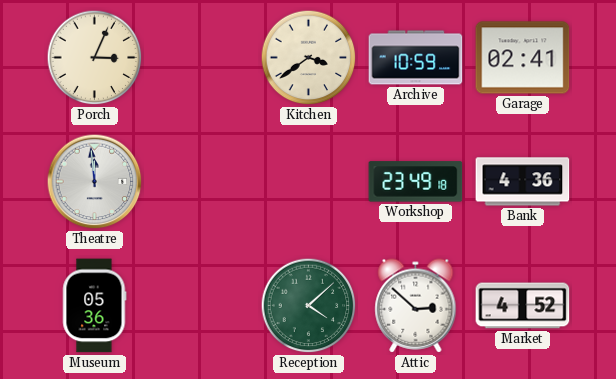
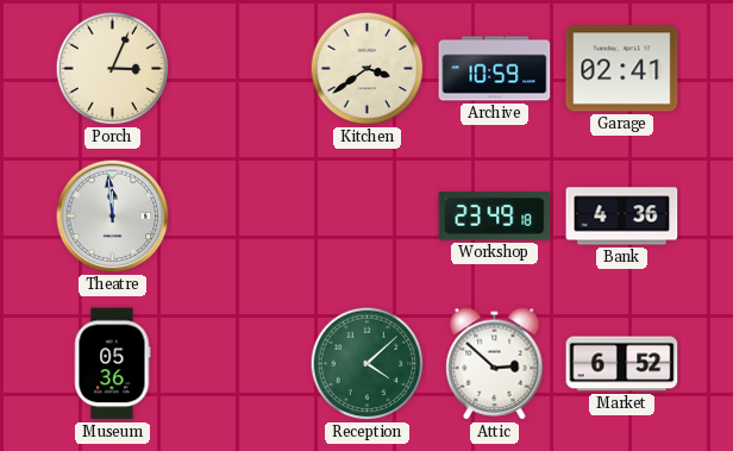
Market: 4:52 -> 6:52 (622, 364)
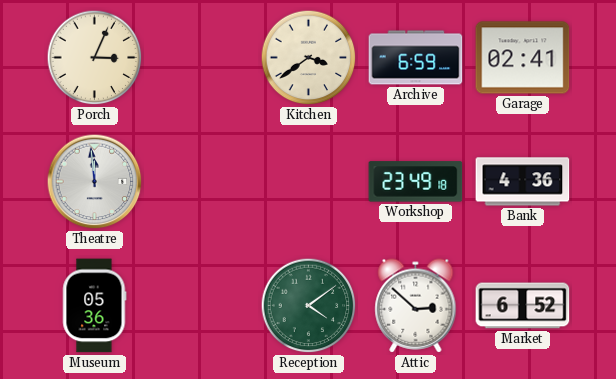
Archive: 10:59 -> 6:59 (416, 58)
Reception: 4:08 -> 4:09 (309, 306)
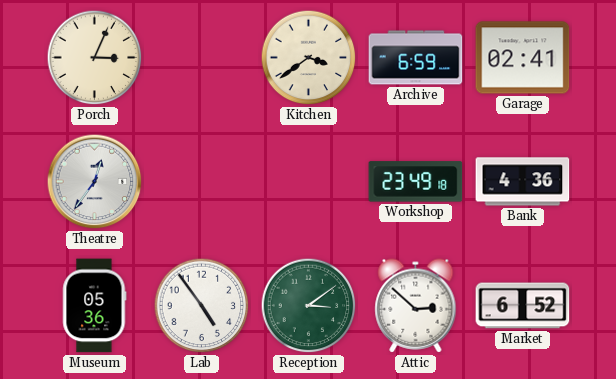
Theatre: 11:59 -> 12:36 (95, 182)
Lab: none -> 4:54 (202, 306)
Reception: 4:09 -> 3:09 (309, 306)
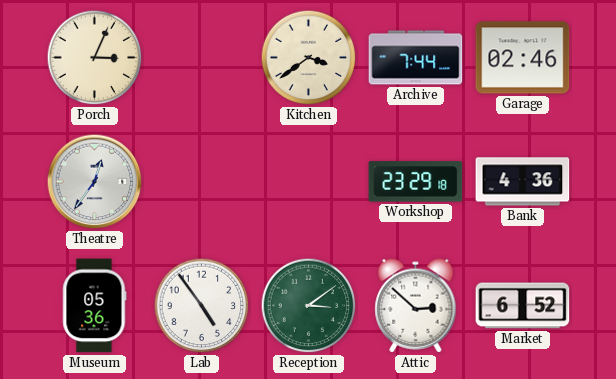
Archive: 6:59 -> 7:44 (416, 58)
Garage: 02:41 -> 02:46 (523, 58)
Workshop: 23:49 -> 23:29 (416, 182)
